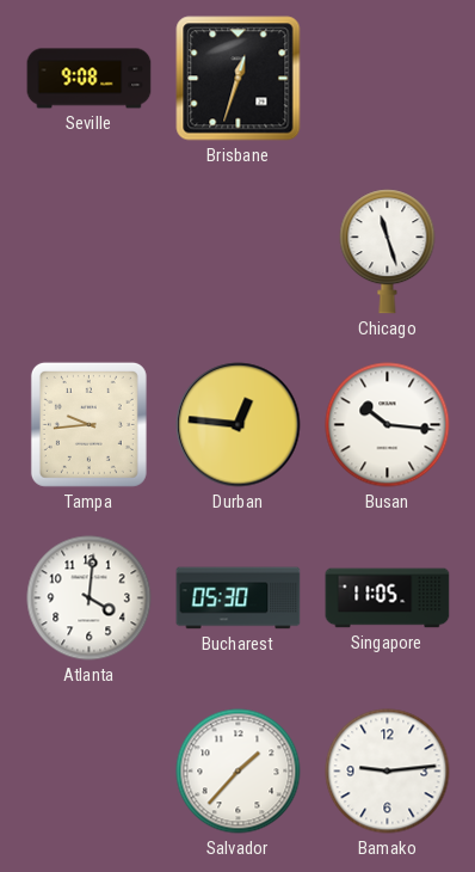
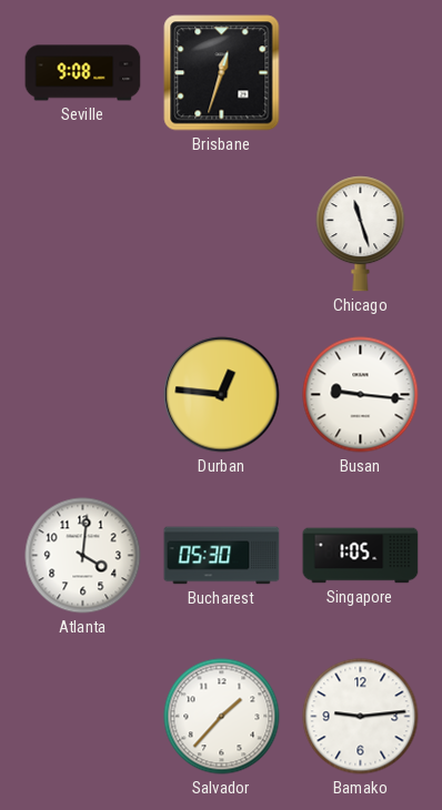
Tampa: 9:44 -> none (88, 424)
Busan: 10:16 -> 9:16 (361, 395)
Singapore: 11:05 -> 1:05 (361, 556)
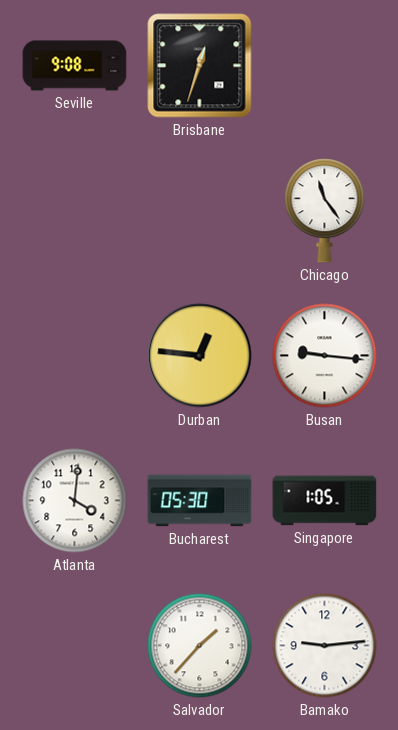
Chicago: 11:27 -> 11:24 (325, 211)
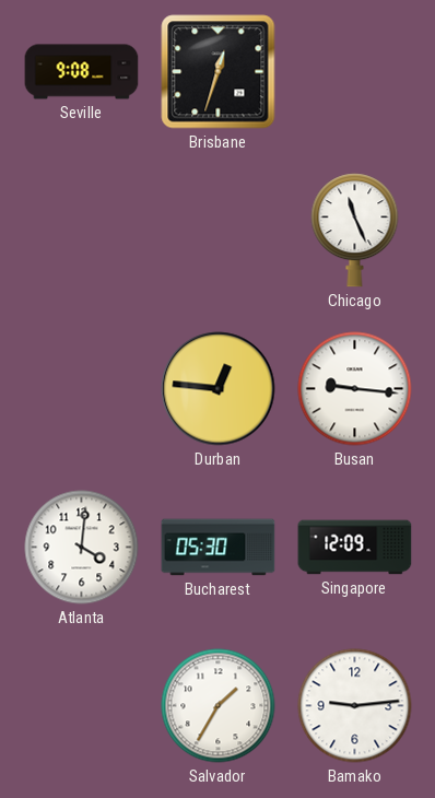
Chicago: 11:24 -> 11:26 (355, 231)
Singapore: 1:05 -> 12:09 (355, 548)
Salvador: 1:37 -> 1:35 (219, 706)
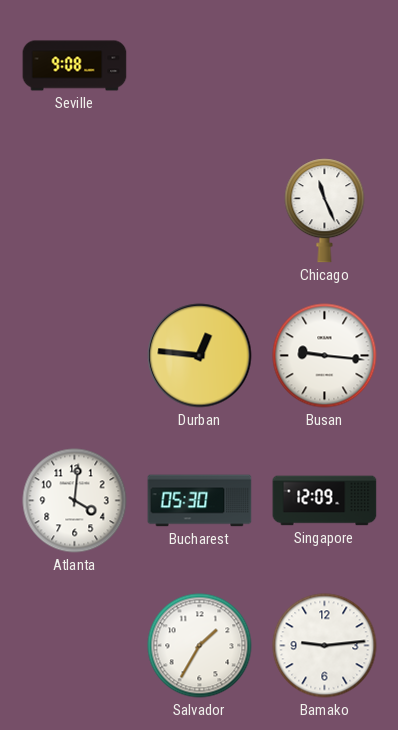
Brisbane: 12:33 -> none (219, 72)
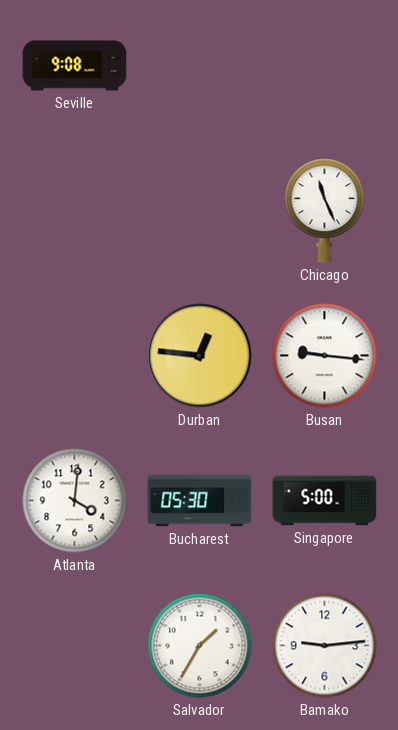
Singapore: 12:09 -> 5:00 (325, 501)
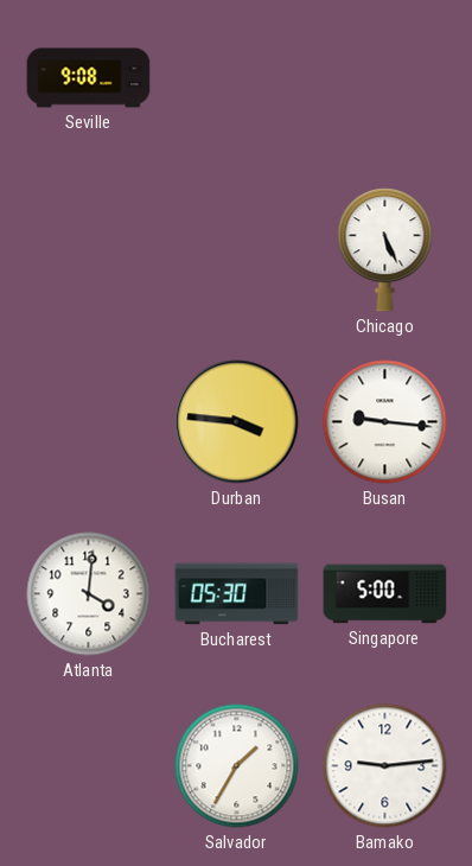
Chicago: 11:26 -> 5:26 (385, 250)
Durban: 12:46 -> 3:46 (237, 422)
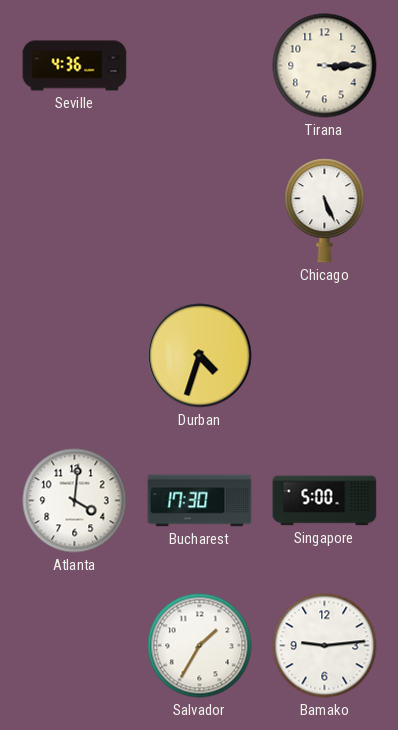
Seville: 9:08 -> 4:36 (75, 66)
Tirana: none -> 3:15 (325, 66)
Durban: 3:46 -> 4:33 (200, 356)
Busan: 9:16 -> none (385, 422)
Bucharest: 05:30 -> 17:30 (200, 501)
